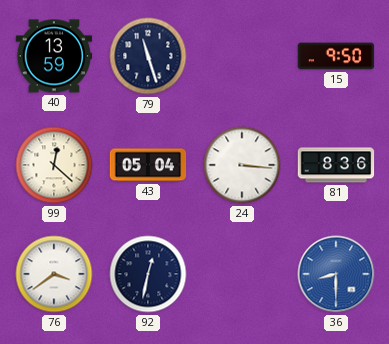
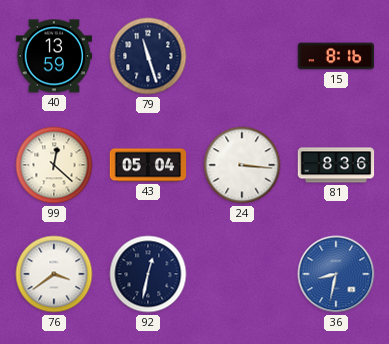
15: 9:50 -> 8:16 (336, 56)
36: 8:30 -> 8:32 (336, 274)
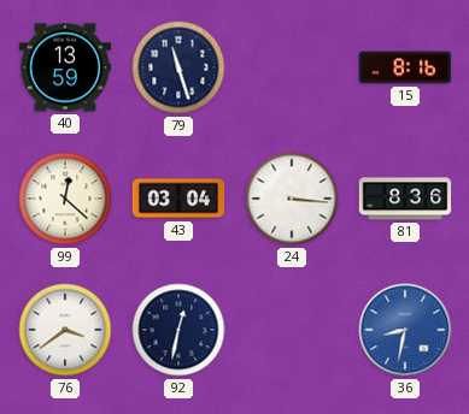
43: 05:04 -> 03:04 (178, 199)
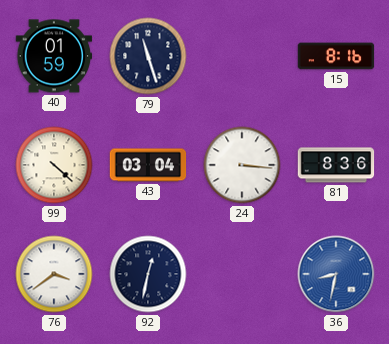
40: 13:59 -> 01:59 (54, 56)
99: 12:22 -> 4:22 (54, 165)
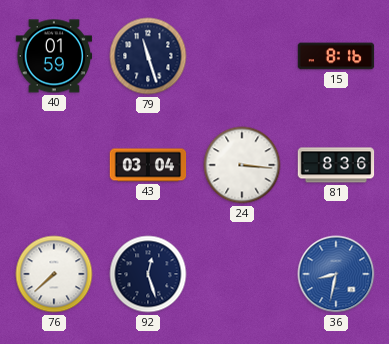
99: 4:22 -> none (54, 165)
76: 3:39 -> 7:38 (54, 274)
92: 12:32 -> 12:27 (148, 274)
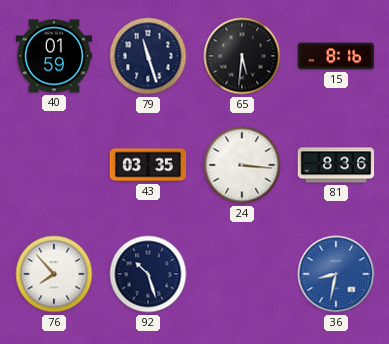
65: none -> 5:31 (242, 56)
43: 03:04 -> 03:35 (148, 165)
76: 7:38 -> 7:53 (54, 274)
92: 12:27 -> 10:27 (148, 274)
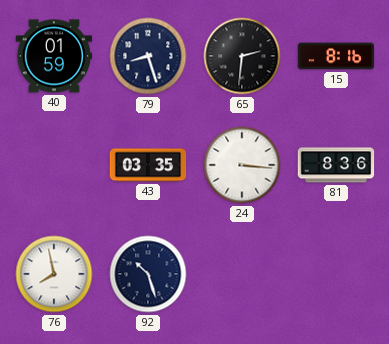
79: 11:27 -> 8:27 (148, 56)
65: 5:31 -> 2:31 (242, 56)
76: 7:53 -> 7:58 (54, 274)
36: 8:32 -> none (336, 274)
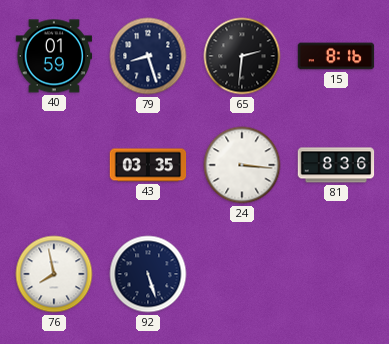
92: 10:27 -> 5:27 (148, 274)
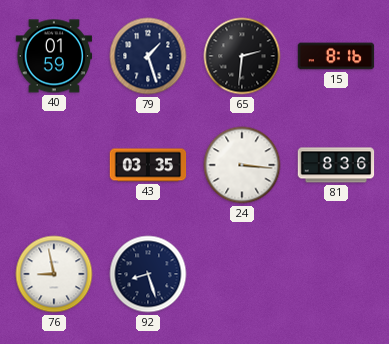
79: 8:27 -> 1:27 (148, 56)
76: 7:58 -> 8:58 (54, 274)
92: 5:27 -> 8:27 (148, 274)
